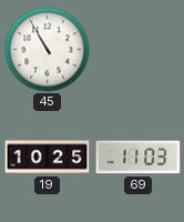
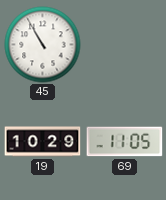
19: 10:25 -> 10:29 (43, 142)
69: 11:03 -> 11:05 (125, 142)
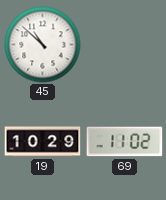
45: 10:55 -> 10:52 (43, 45)
69: 11:05 -> 11:02 (125, 142)
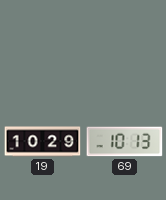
45: 10:52 -> none (43, 45)
69: 11:02 -> 10:13 (125, 142)
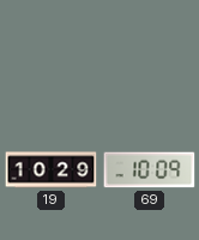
69: 10:13 -> 10:09 (150, 170)
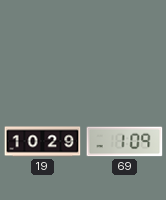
69: 10:09 -> 1:09 (125, 142)
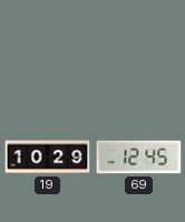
69: 1:09 -> 12:45 (139, 158)
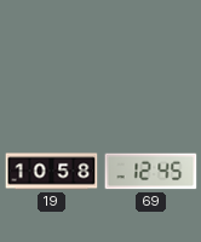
19: 10:29 -> 10:58 (52, 172)
